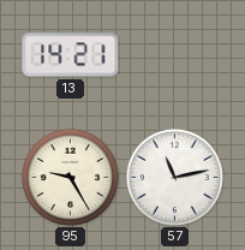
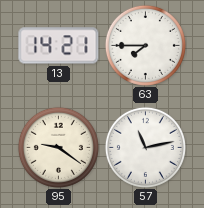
63: none -> 7:45 (145, 45)
95: 9:25 -> 9:21 (58, 147)
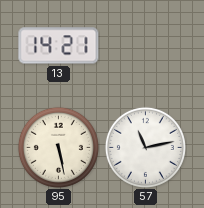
63: 7:45 -> none (145, 45)
95: 9:21 -> 5:28 (58, 147)
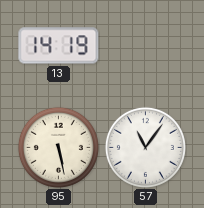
13: 14:21 -> 14:19 (59, 46)
57: 11:13 -> 11:06 (145, 147)
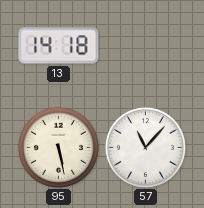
13: 14:19 -> 14:18 (59, 46)
57: 11:06 -> 11:07 (145, 147)
